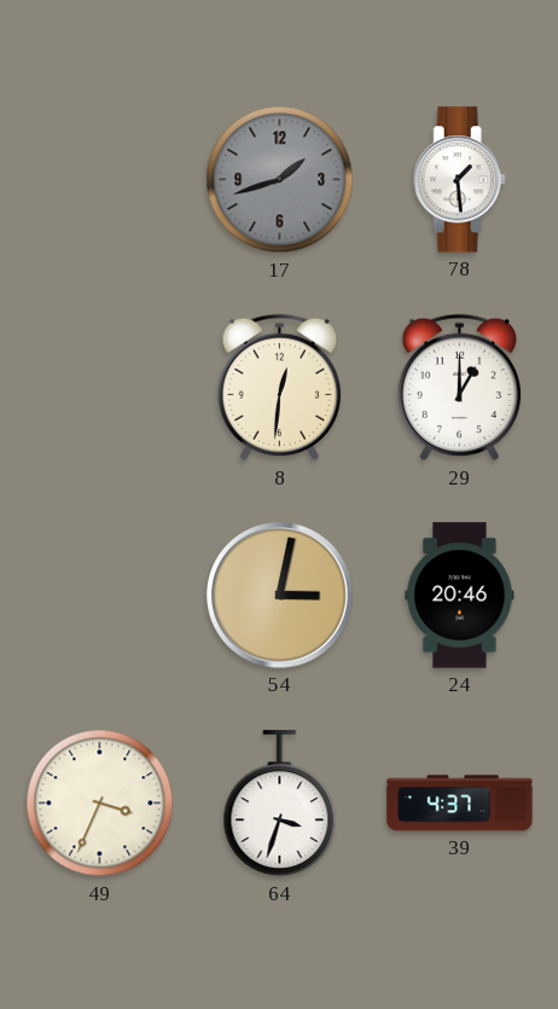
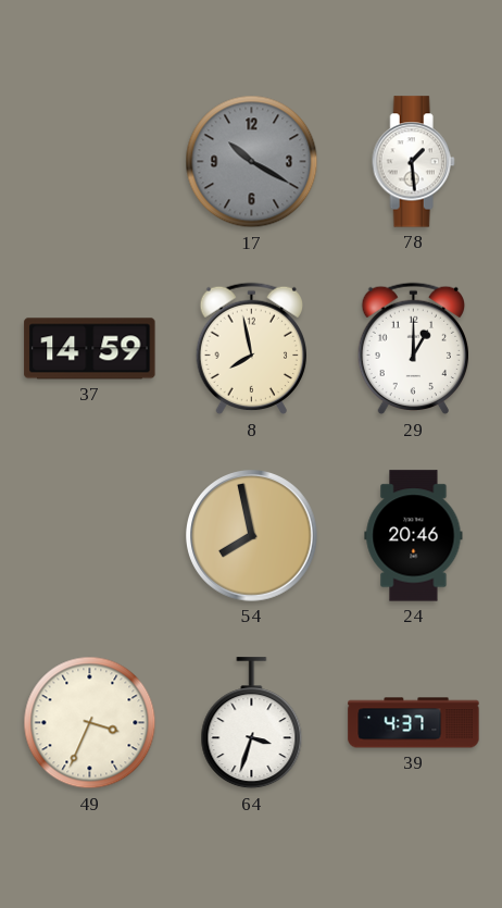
17: 1:42 -> 10:20 (252, 162)
37: none -> 14:59 (90, 349)
8: 12:31 -> 7:58 (251, 349)
54: 3:02 -> 7:58 (252, 536)
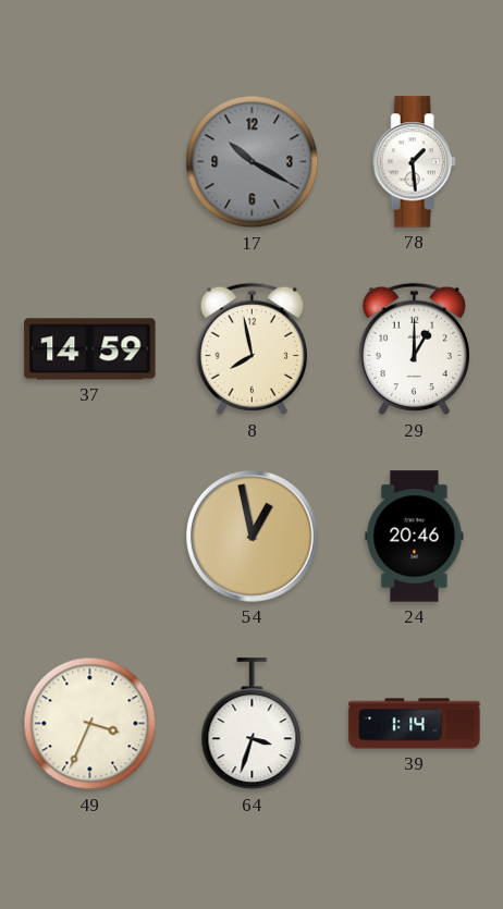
54: 7:58 -> 12:58 (253, 537)
39: 4:37 -> 1:14 (415, 724)
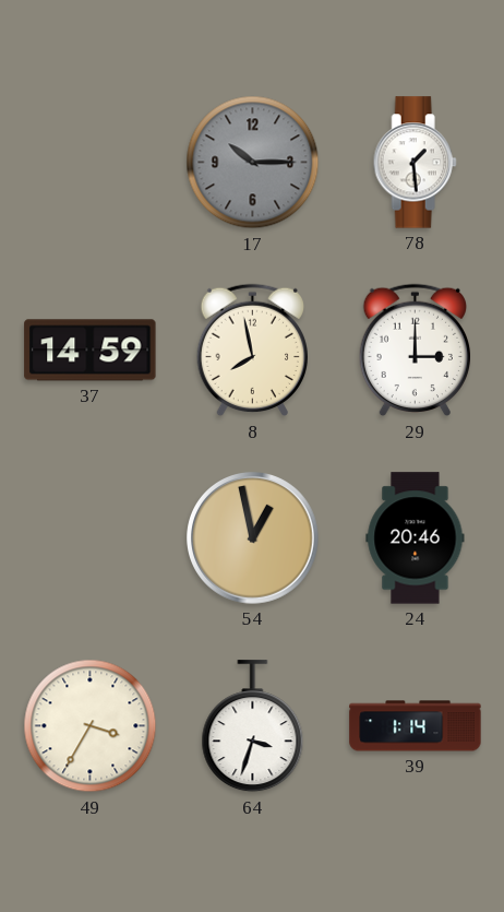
17: 10:20 -> 10:15 (253, 163)
29: 1:00 -> 3:00 (415, 351)
49: 3:34 -> 3:35 (91, 726)
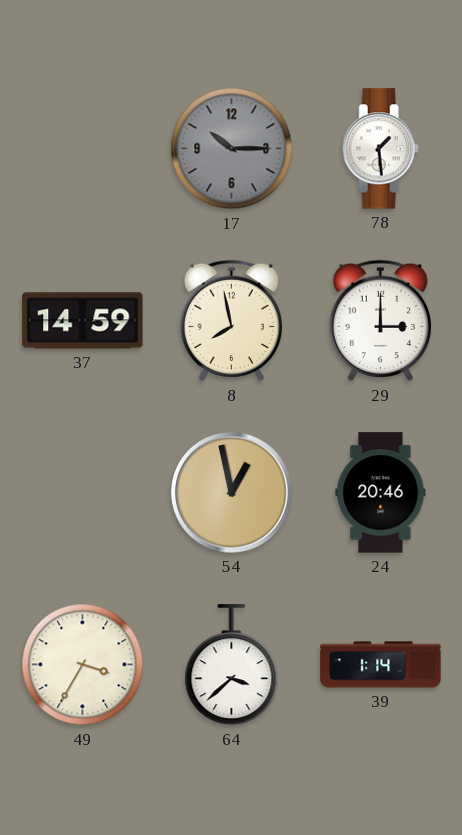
64: 3:33 -> 3:38 (232, 665)
